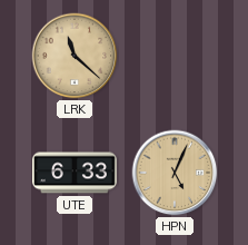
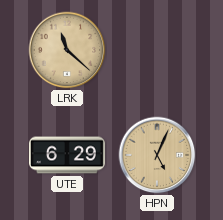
UTE: 6:33 -> 6:29 (67, 155)
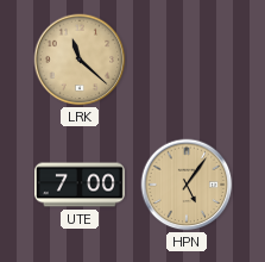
UTE: 6:29 -> 7:00 (80, 185)
HPN: 5:04 -> 5:06 (187, 185)
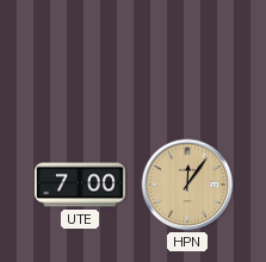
LRK: 11:22 -> none (80, 60)
HPN: 5:06 -> 12:06 (187, 185)
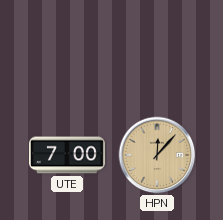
HPN: 12:06 -> 12:07 (157, 155)
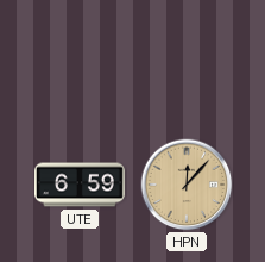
UTE: 7:00 -> 6:59 (80, 185)
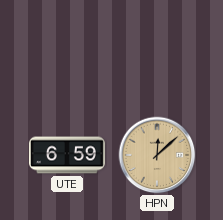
HPN: 12:07 -> 12:08 (157, 155)
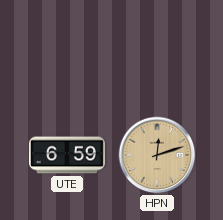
HPN: 12:08 -> 12:12 (157, 155)
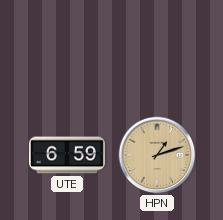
HPN: 12:12 -> 1:12 (157, 155)
